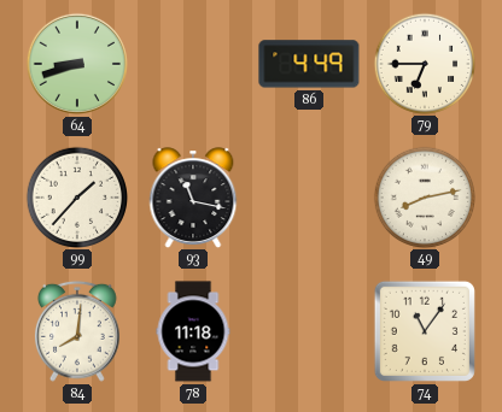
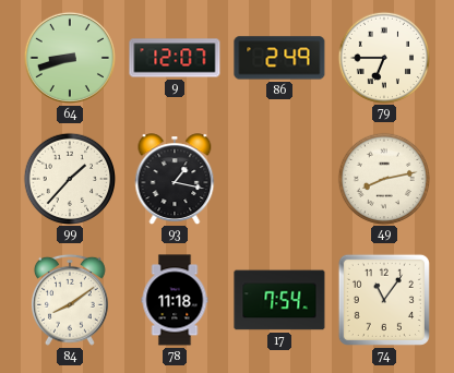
9: none -> 12:07 (175, 58)
86: 4:49 -> 2:49 (279, 58)
93: 11:17 -> 1:17 (175, 179)
84: 8:01 -> 8:09 (70, 300)
17: none -> 7:54 (279, 300)
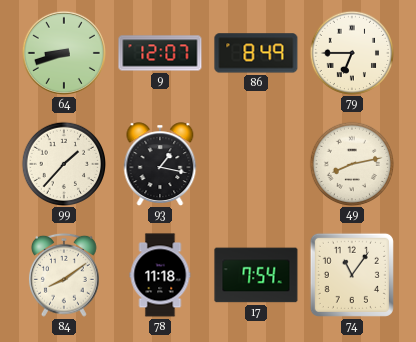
86: 2:49 -> 8:49 (256, 53)
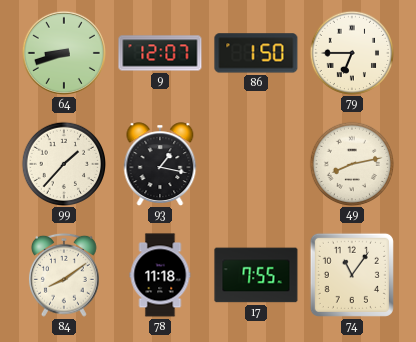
86: 8:49 -> 1:50 (256, 53)
17: 7:54 -> 7:55 (256, 275)
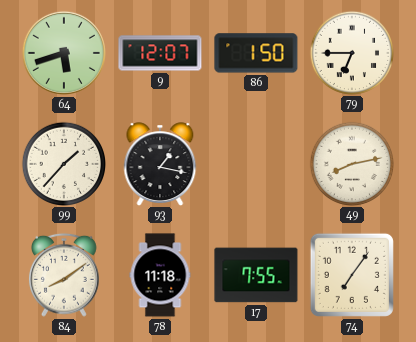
64: 8:42 -> 5:42 (64, 53)
74: 11:06 -> 7:06 (352, 275)
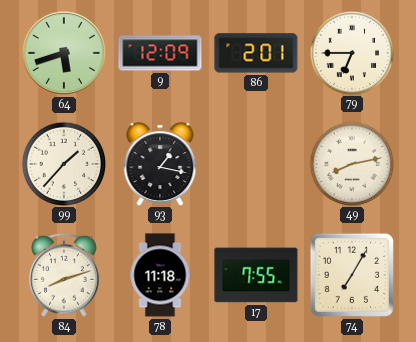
9: 12:07 -> 12:09 (160, 53)
86: 1:50 -> 2:01 (256, 53)
84: 8:09 -> 8:12 (64, 275)
74: 7:06 -> 7:05 (352, 275)
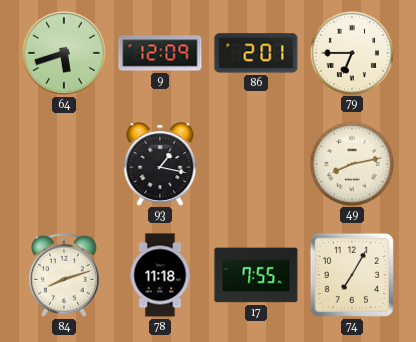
99: 1:37 -> none (63, 163)
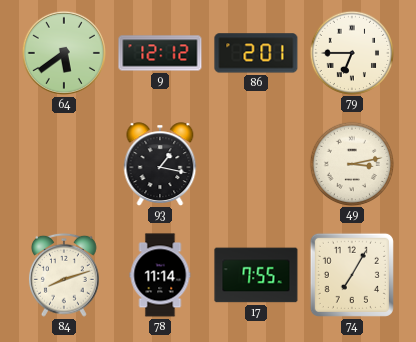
64: 5:42 -> 5:39 (64, 53)
9: 12:09 -> 12:12 (160, 53)
49: 8:13 -> 3:13 (351, 163)
78: 11:18 -> 11:14 (160, 275)
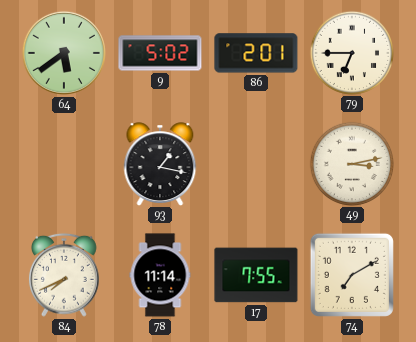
9: 12:12 -> 5:02 (160, 53)
84: 8:12 -> 7:41 (64, 275)
74: 7:05 -> 7:10 (352, 275)
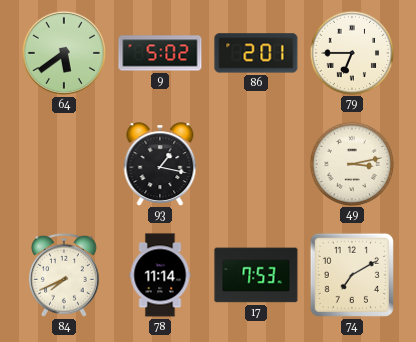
17: 7:55 -> 7:53 (256, 275)
